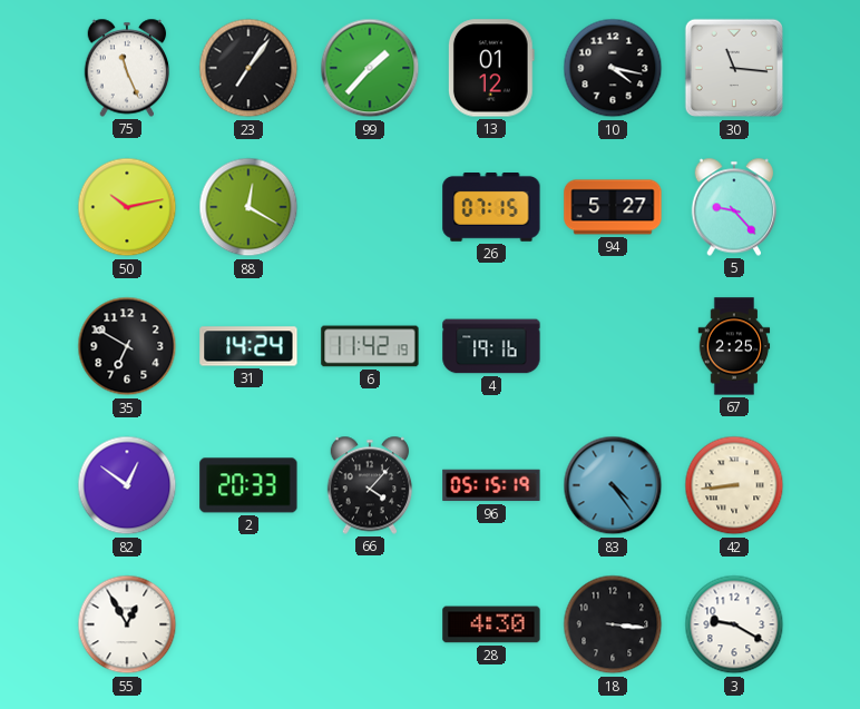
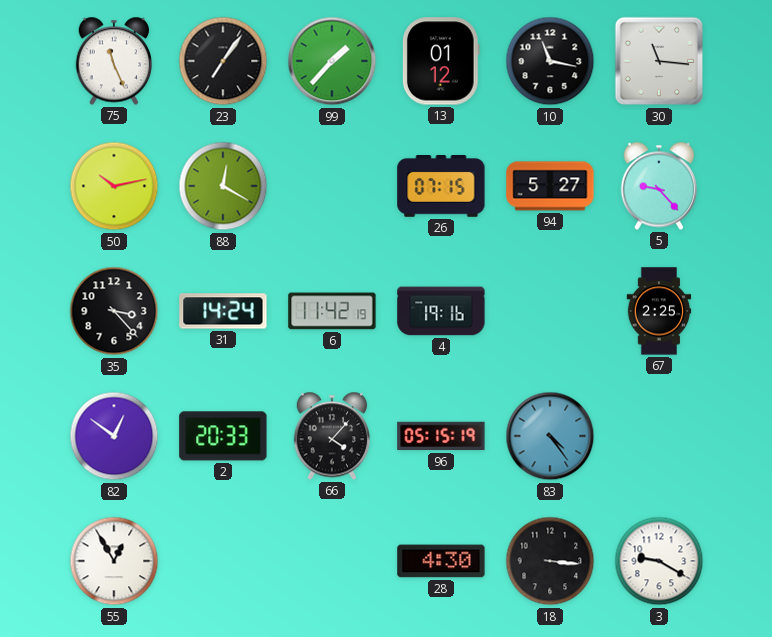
10: 4:17 -> 11:17 (550, 61)
35: 6:50 -> 3:23 (114, 311)
42: 8:44 -> none (734, 485)
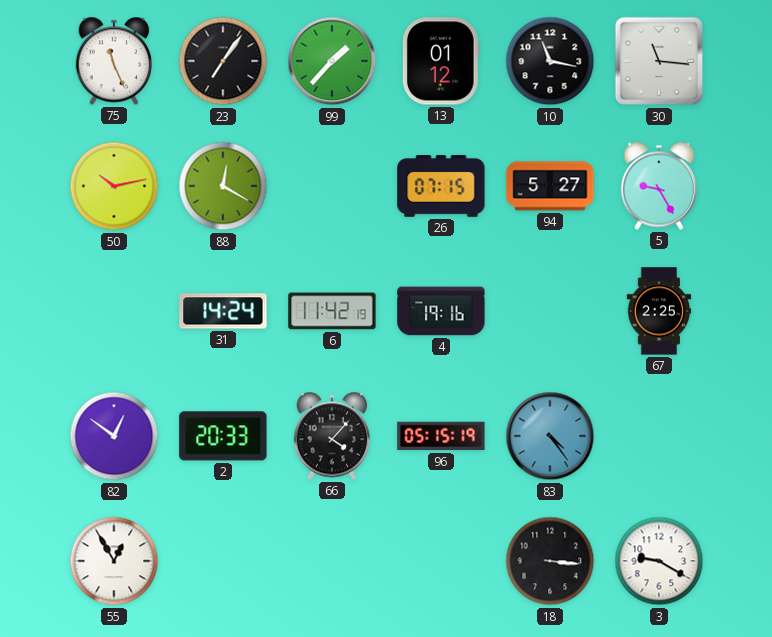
5: 9:23 -> 9:25 (659, 186)
35: 3:23 -> none (114, 311)
28: 4:30 -> none (441, 561)
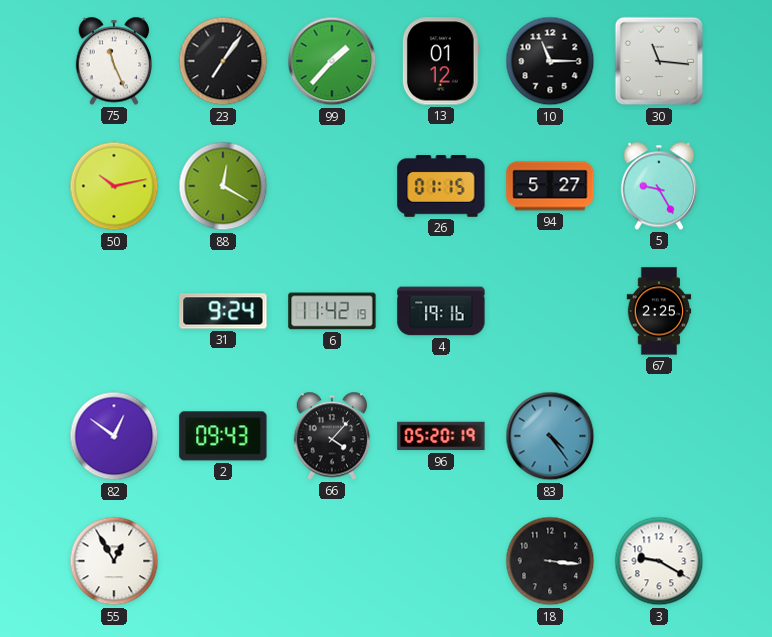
10: 11:17 -> 11:15 (550, 61)
26: 07:15 -> 01:15 (441, 187)
31: 14:24 -> 9:24 (223, 311)
2: 20:33 -> 09:43 (223, 436)
96: 05:15 -> 05:20 (441, 436)
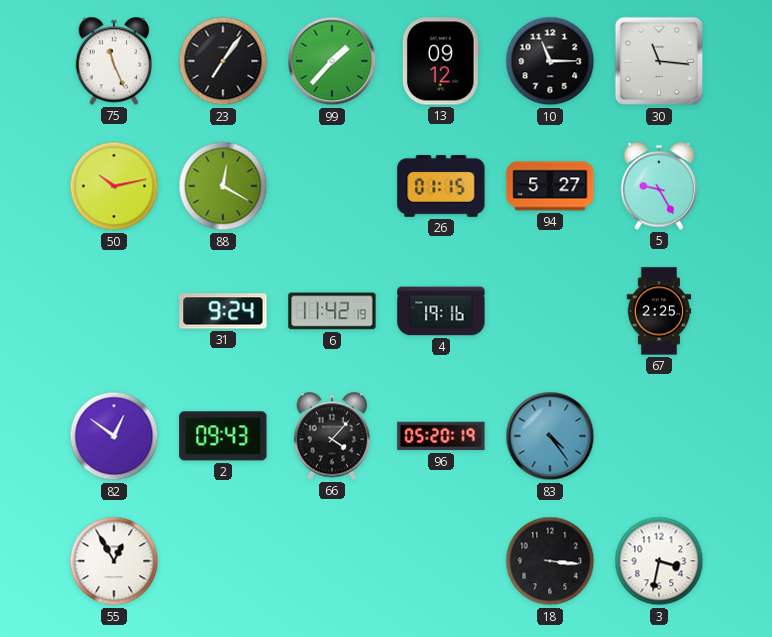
13: 01:12 -> 09:12 (441, 61)
3: 9:20 -> 3:32 (659, 561)
